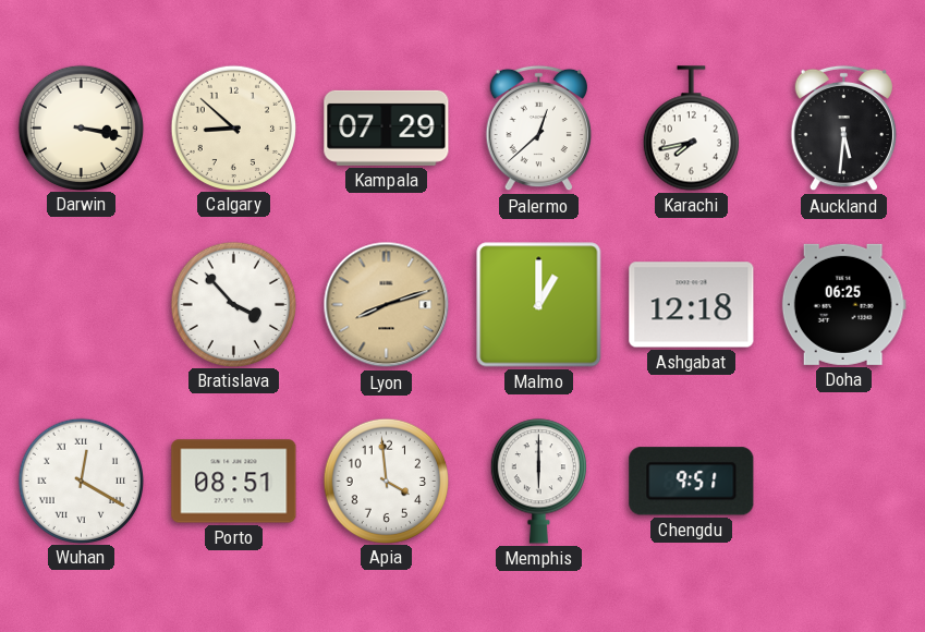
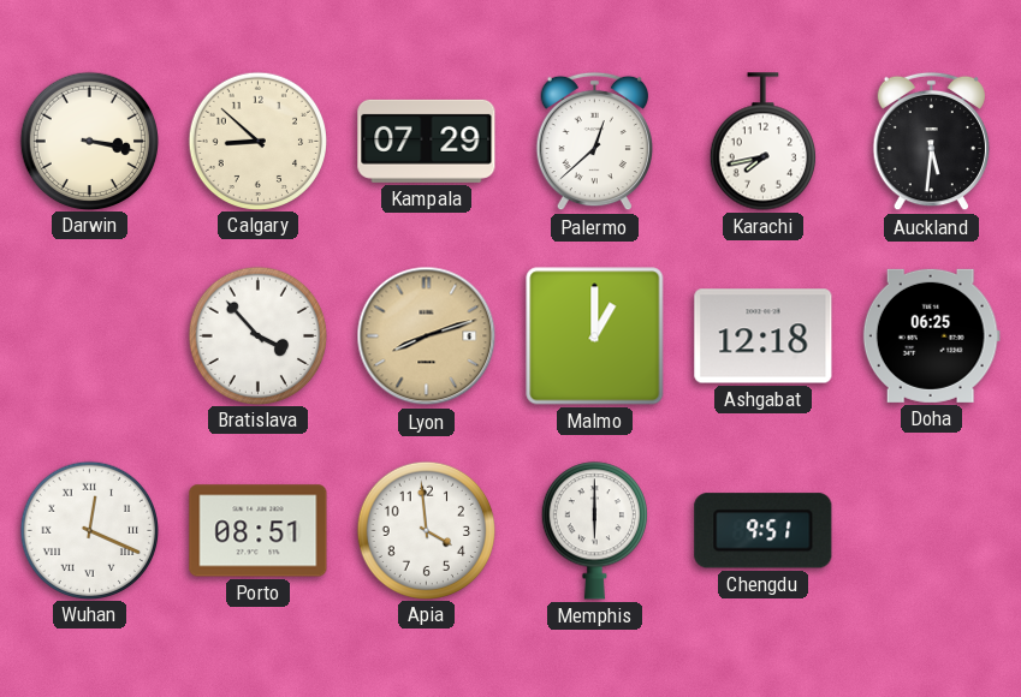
Wuhan: 12:20 -> 12:19 (89, 530)
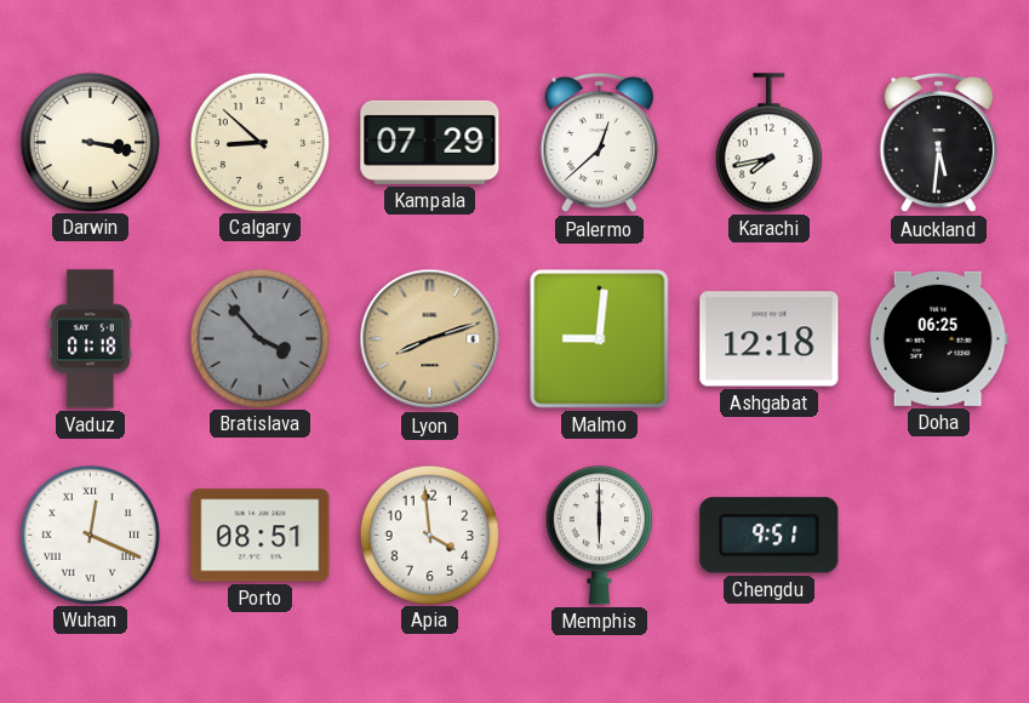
Vaduz: none -> 01:18 (90, 339)
Bratislava dial: white -> grey (259, 338)
Malmo: 1:00 -> 9:01 (600, 339)
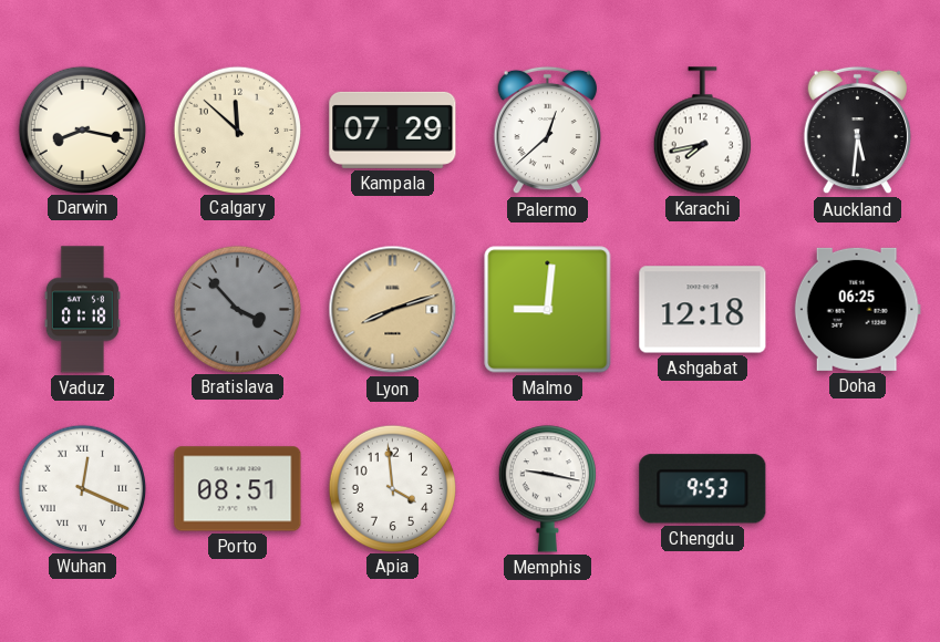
Darwin: 3:17 -> 8:17 (82, 130)
Calgary: 8:52 -> 11:52 (237, 130)
Memphis: 6:00 -> 9:17 (547, 489)
Chengdu: 9:51 -> 9:53 (703, 489)
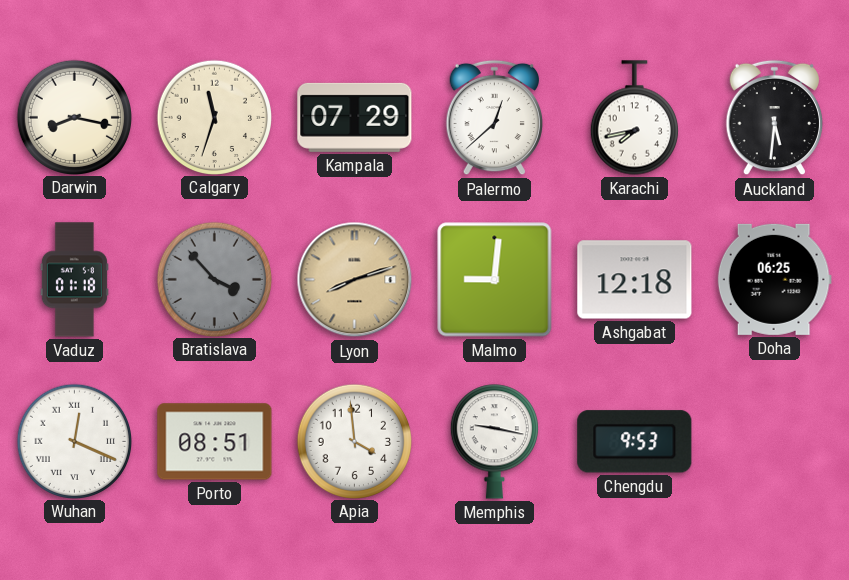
Calgary: 11:52 -> 11:33 (214, 117)
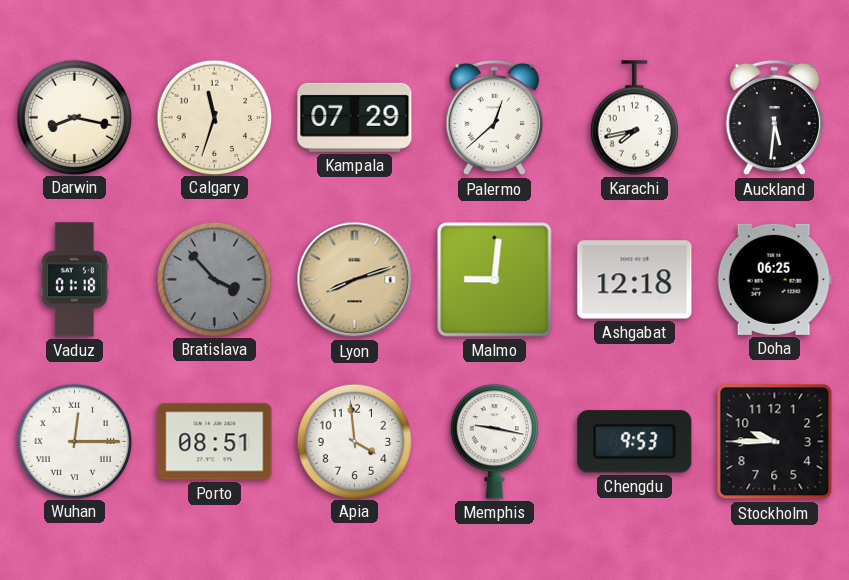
Wuhan: 12:19 -> 12:15 (74, 441)
Stockholm: none -> 9:45 (775, 442)
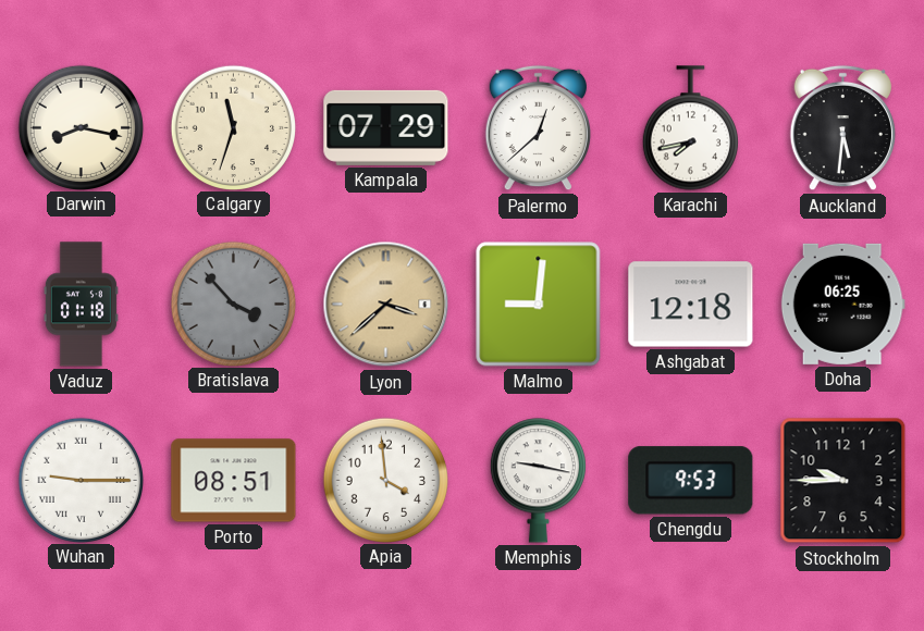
Lyon: 8:12 -> 3:38 (386, 305)
Wuhan: 12:15 -> 9:15 (81, 480)
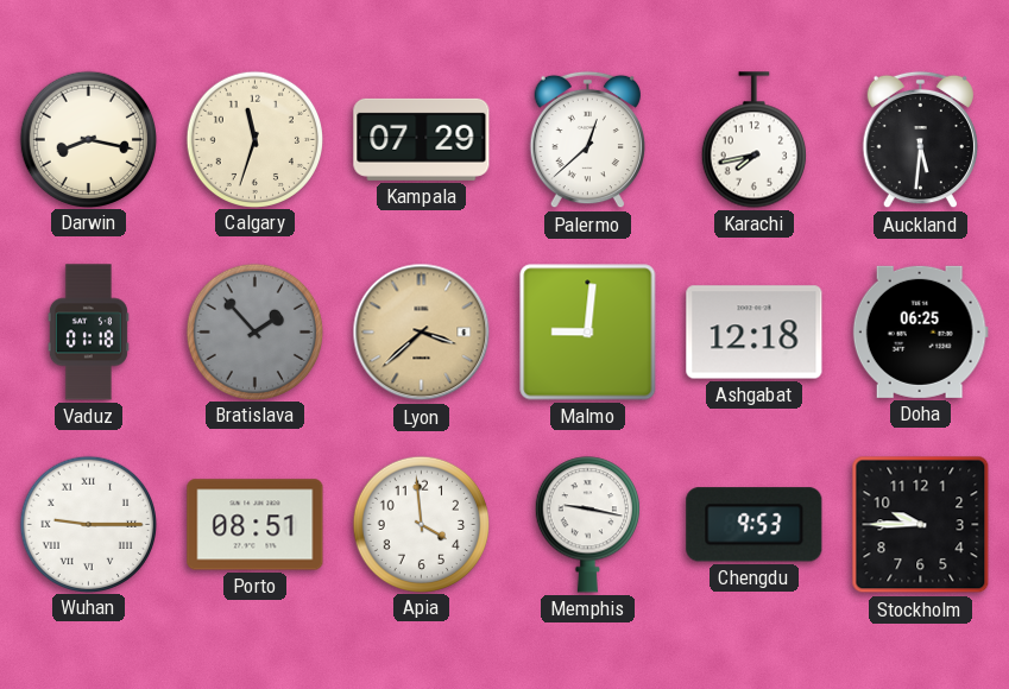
Bratislava: 3:53 -> 1:53 (254, 331)
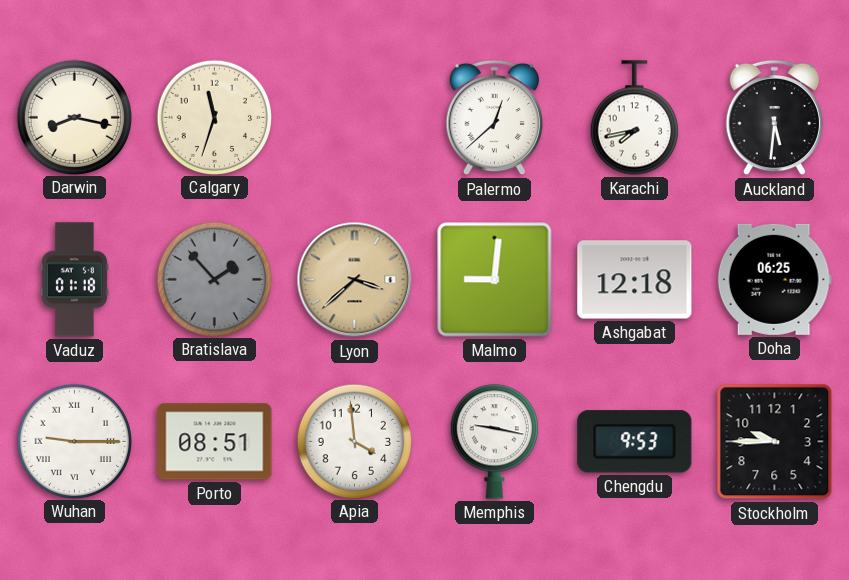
Kampala: 07:29 -> none (422, 139)
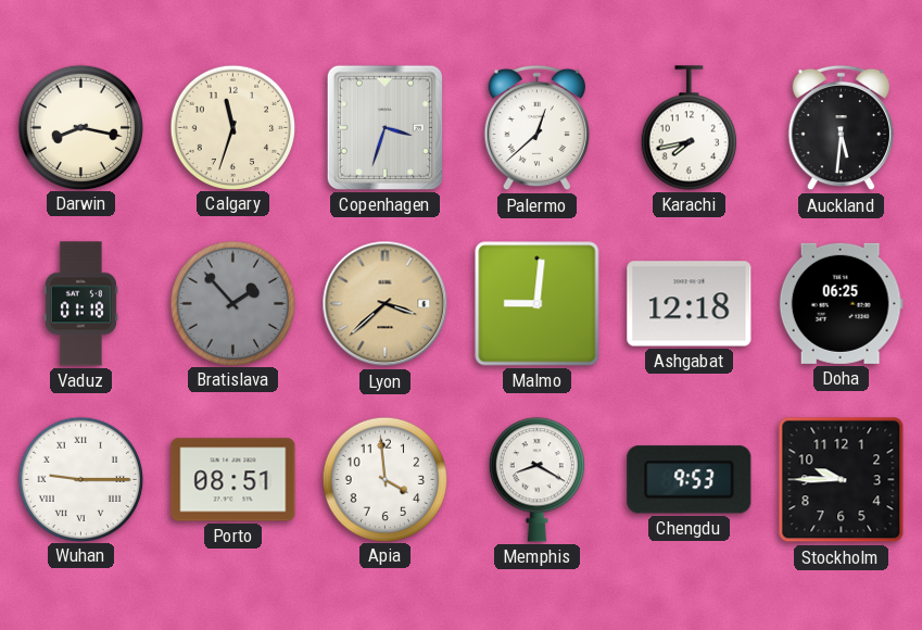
Copenhagen: none -> 3:33 (384, 127)
Memphis: 9:17 -> 8:20 (536, 480)
